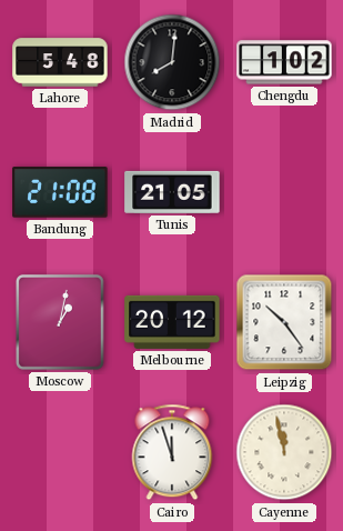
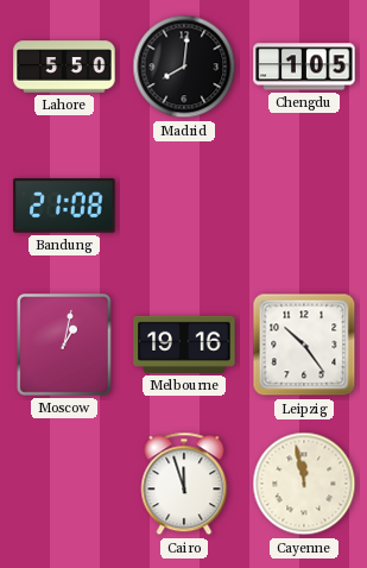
Lahore: 5:48 -> 5:50 (64, 67)
Chengdu: 1:02 -> 1:05 (304, 67)
Tunis: 21:05 -> none (172, 192)
Melbourne: 20:12 -> 19:16 (184, 345)
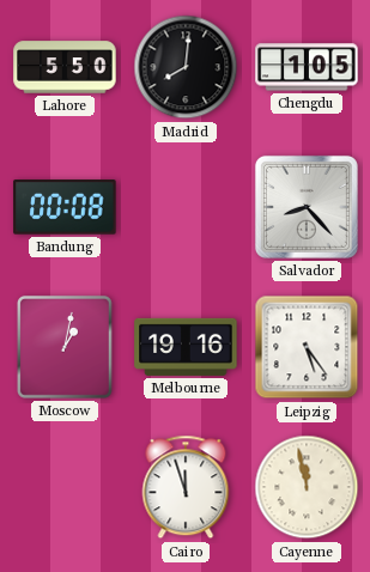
Bandung: 21:08 -> 00:08 (65, 207)
Salvador: none -> 8:23 (307, 207)
Leipzig: 10:24 -> 5:24 (307, 347)
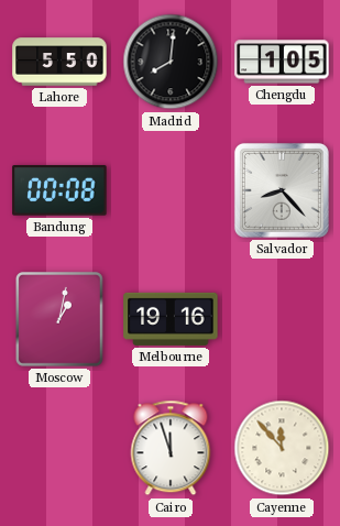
Leipzig: 5:24 -> none (307, 347)
Cayenne: 11:58 -> 11:53 (282, 448)
